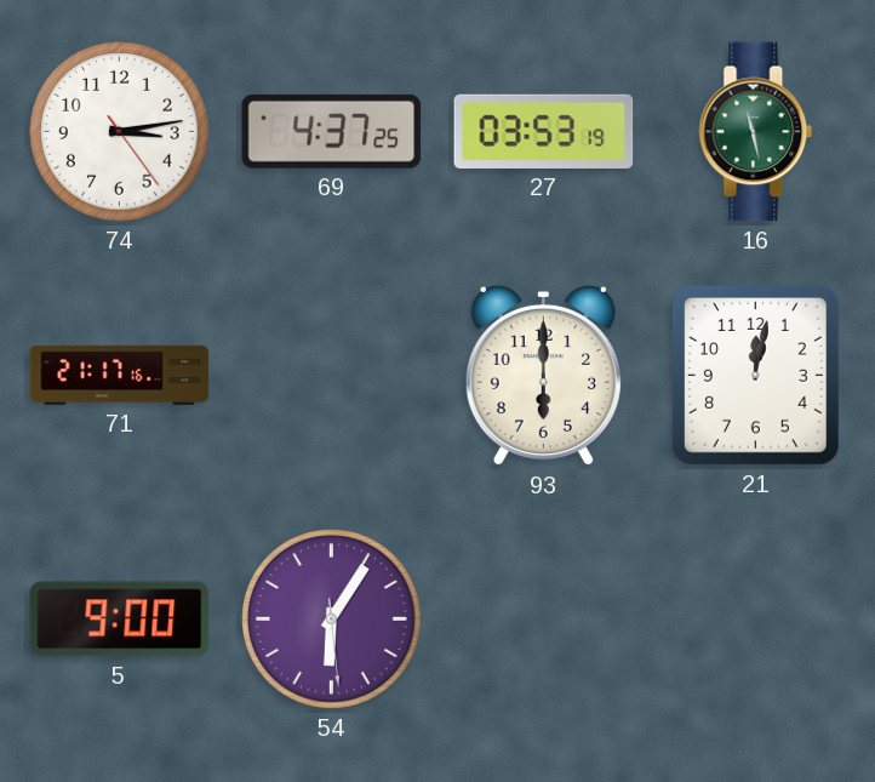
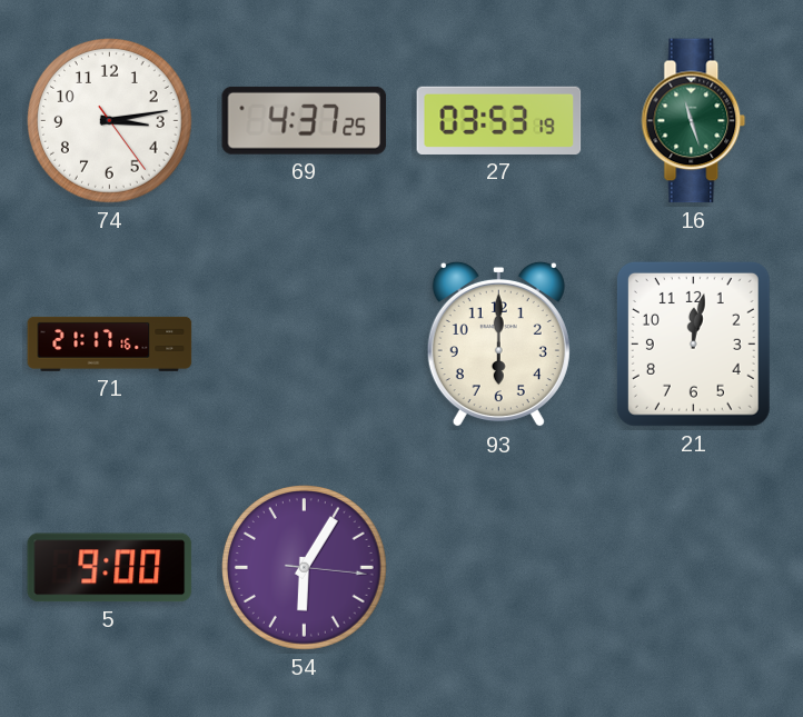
16: 11:28 -> 11:27 (694, 121)
54: 6:05:29 -> 6:05:16 (305, 568)
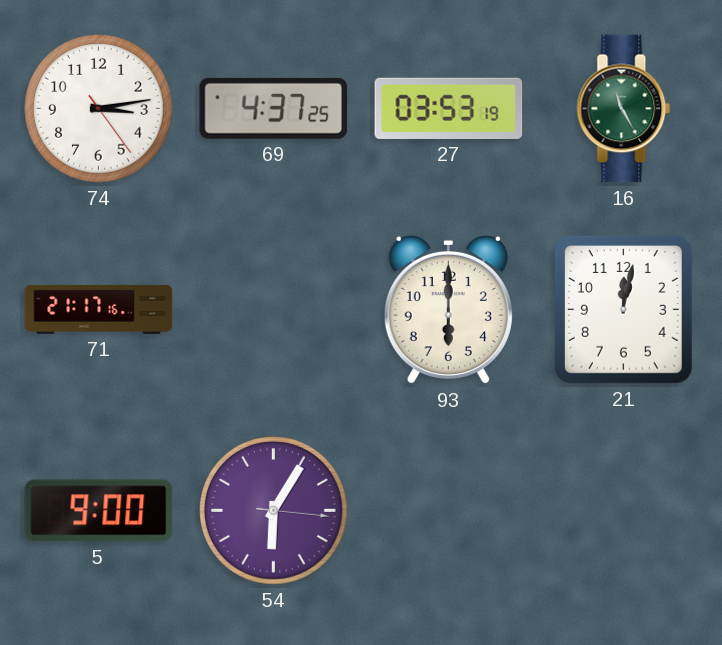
16: 11:27 -> 11:25 (624, 109)
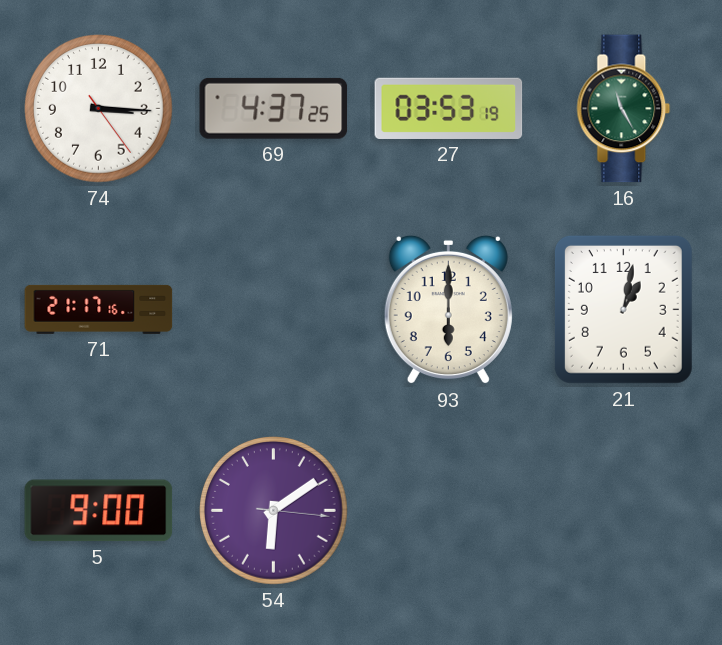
74: 3:13 -> 3:15 (99, 109)
21: 12:02 -> 1:02 (623, 309)
54: 6:05 -> 6:09 (274, 511)
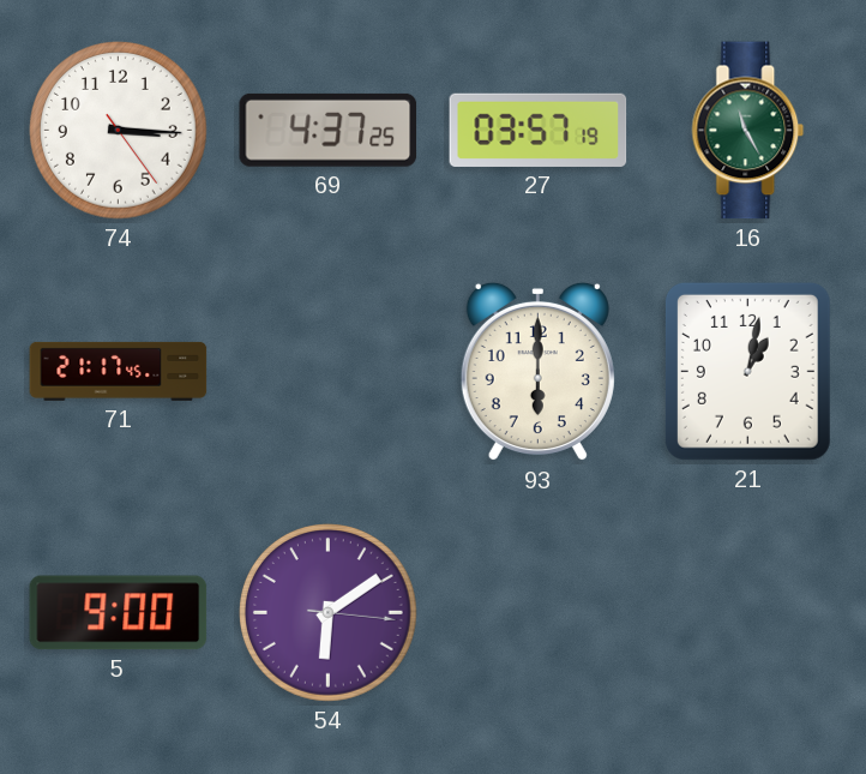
27: 03:53 -> 03:57 (539, 130)
71: 21:17:16 -> 21:17:45 (119, 371)
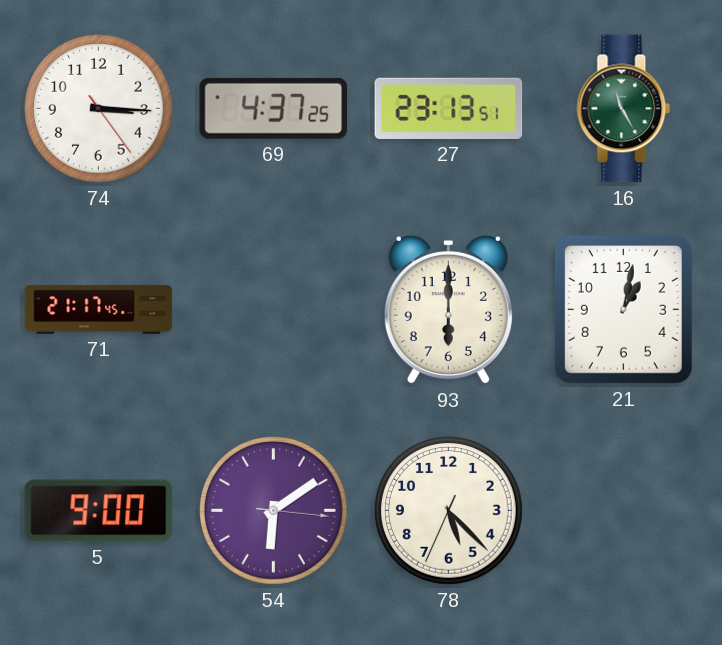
27: 03:57 -> 23:13 (449, 108)
78: none -> 5:22 (449, 511)
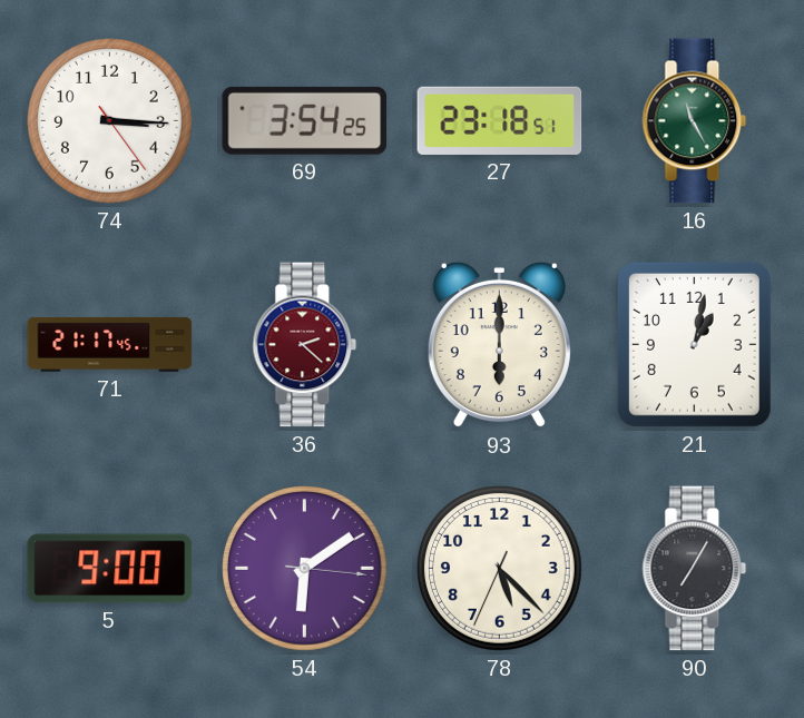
69: 4:37 -> 3:54 (305, 120)
27: 23:13 -> 23:18 (500, 120)
36: none -> 2:22 (305, 345)
90: none -> 7:05 (695, 569)
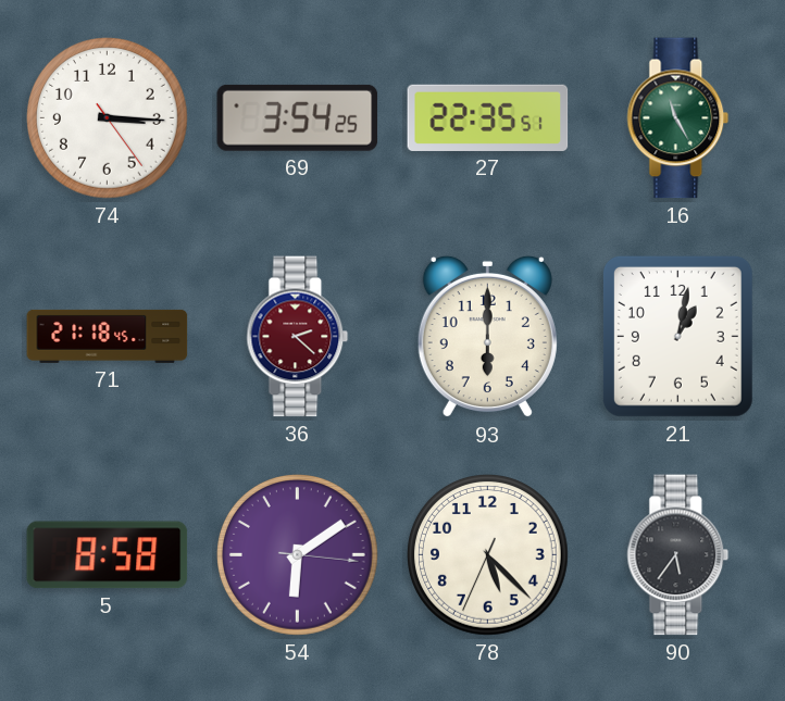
27: 23:18 -> 22:35 (488, 117)
71: 21:17 -> 21:18 (108, 336)
5: 9:00 -> 8:58 (108, 555)
90: 7:05 -> 5:36 (678, 555)
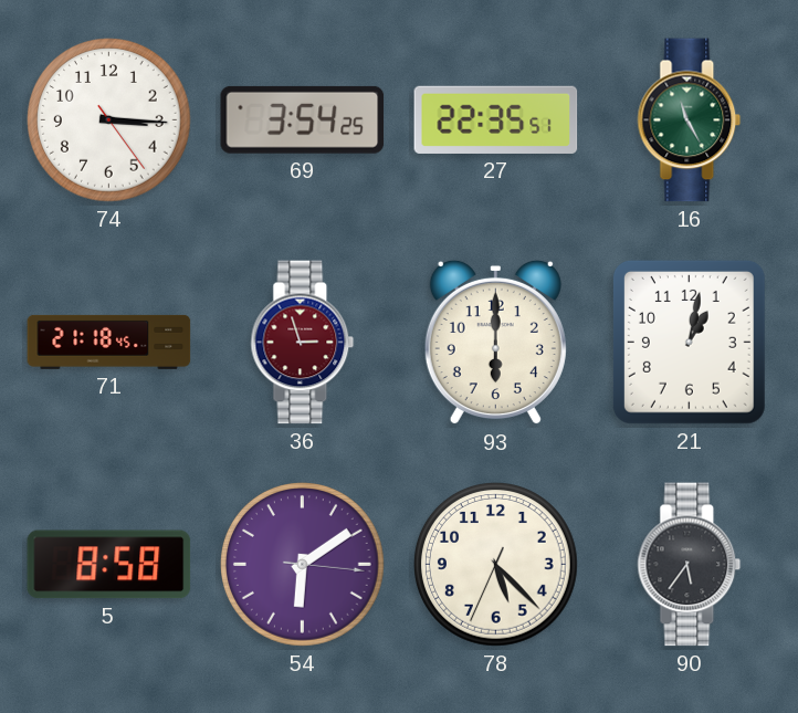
36: 2:22 -> 2:57 (303, 343)
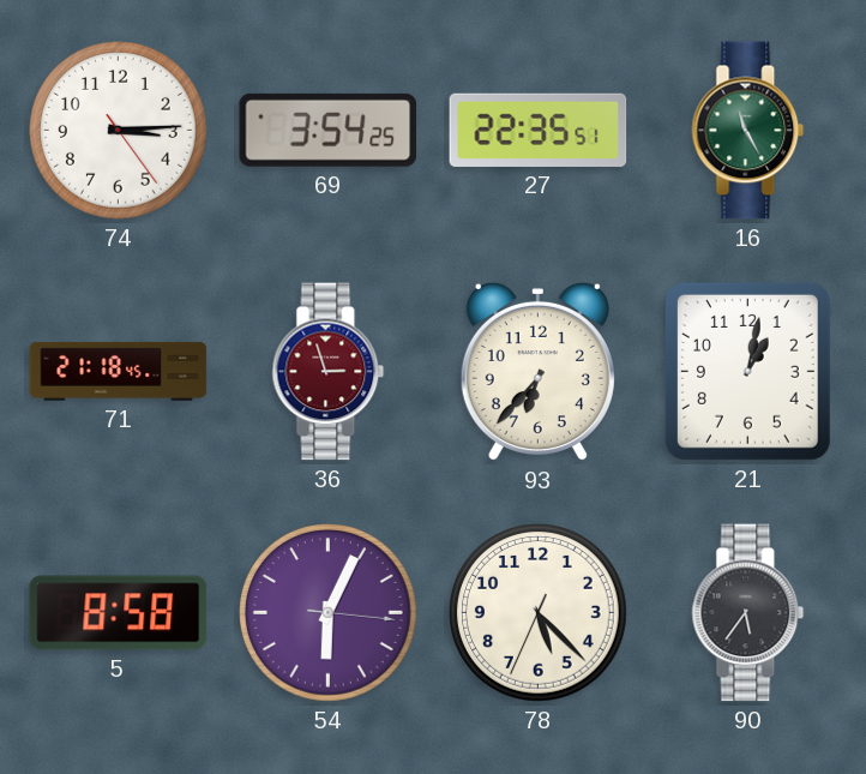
74: 3:15 -> 3:14 (119, 131)
93: 6:00 -> 6:37 (537, 372)
54: 6:09 -> 6:04 (329, 613)
